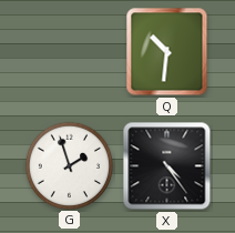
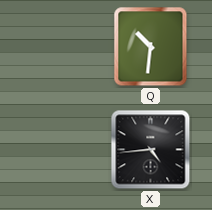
G: 1:57 -> none (69, 165)
X: 4:24 -> 4:44 (151, 150)
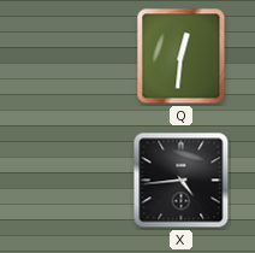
Q: 10:31 -> 12:31 (182, 57)
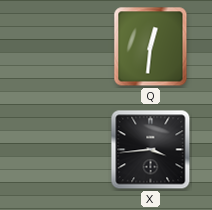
X: 4:44 -> 3:44 (151, 150)
